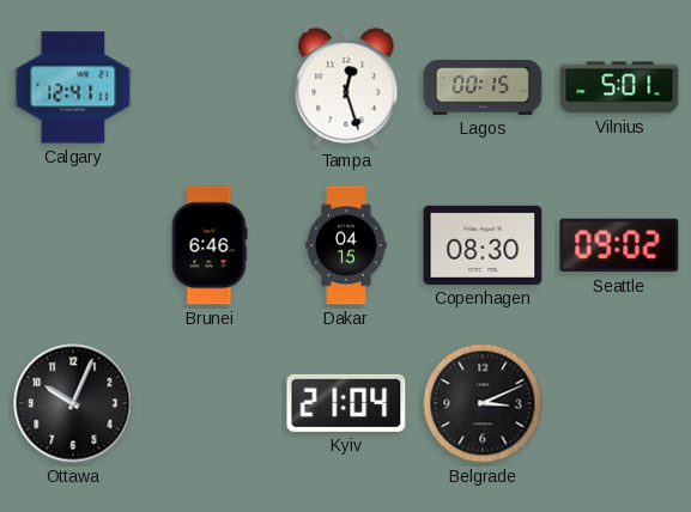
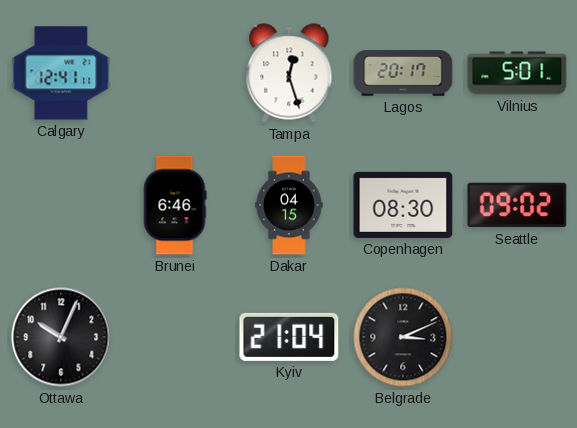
Lagos: 00:15 -> 20:17 (403, 73)
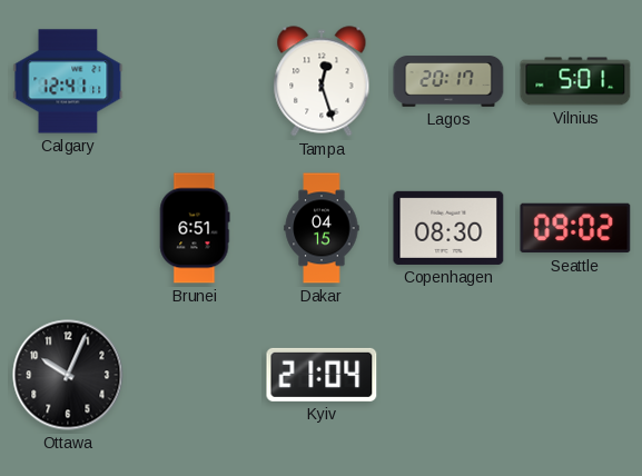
Brunei: 6:46 -> 6:51 (195, 228)
Belgrade: 3:11 -> none (403, 337)
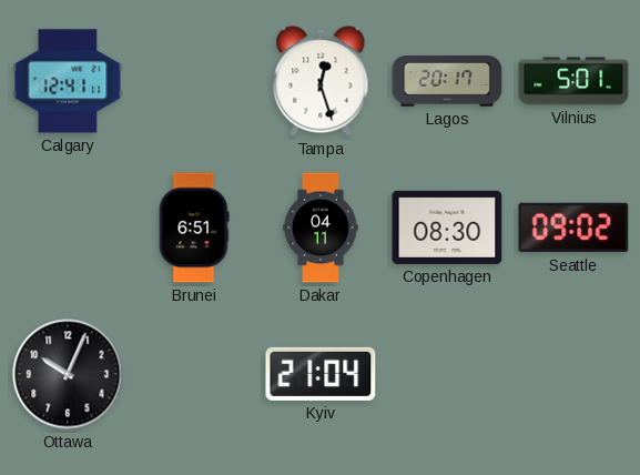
Dakar: 04:15 -> 04:11 (321, 228)
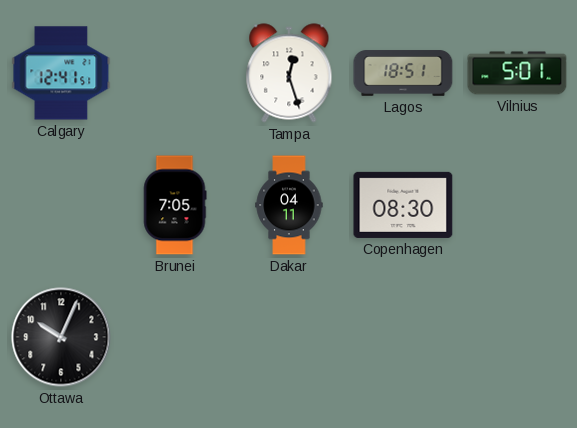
Calgary: 12:41:11 -> 12:41:51 (61, 73)
Lagos: 20:17 -> 18:51 (403, 73)
Brunei: 6:51 -> 7:05 (175, 205)
Seattle: 09:02 -> none (573, 228)
Kyiv: 21:04 -> none (321, 374)
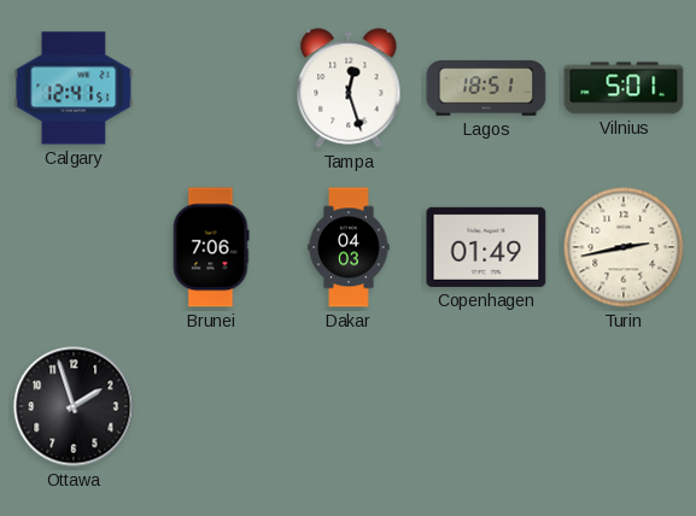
Brunei: 7:05 -> 7:06 (211, 247)
Dakar: 04:11 -> 04:03 (349, 247)
Copenhagen: 08:30 -> 01:49 (486, 247)
Turin: none -> 2:43 (624, 247)
Ottawa: 10:04 -> 1:57 (74, 406)
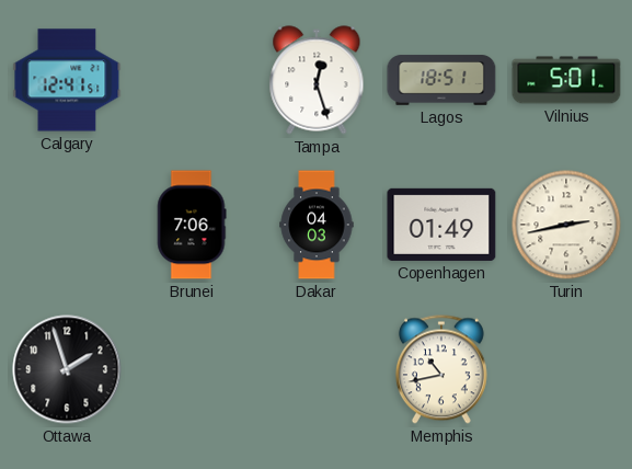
Memphis: none -> 10:43 (441, 369)
